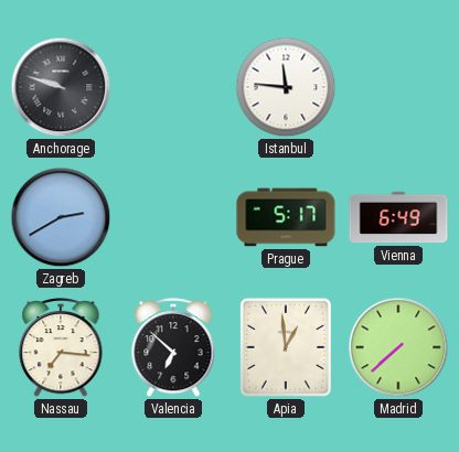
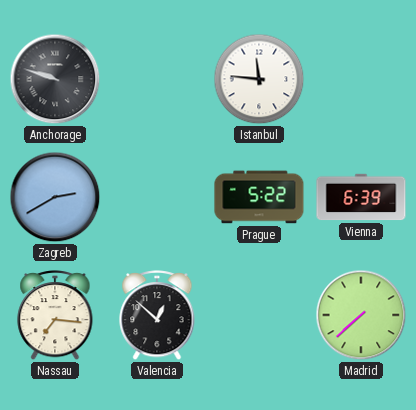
Prague: 5:17 -> 5:22 (259, 197)
Vienna: 6:49 -> 6:39 (361, 197)
Valencia: 6:52 -> 12:52 (157, 316)
Apia: 12:59 -> none (286, 347)
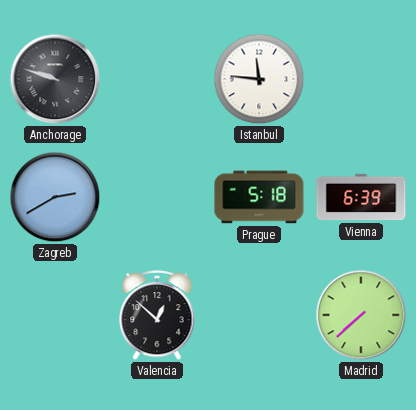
Prague: 5:22 -> 5:18 (259, 197)
Nassau: 7:16 -> none (55, 316)
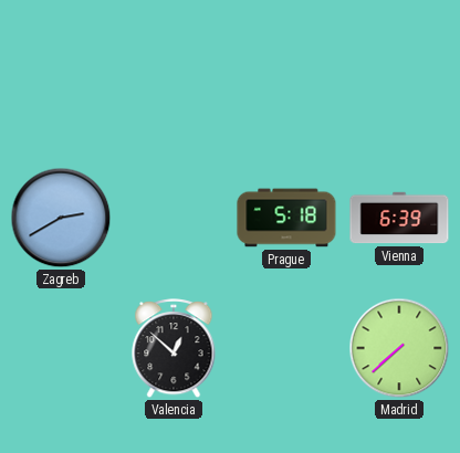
Anchorage: 9:48 -> none (55, 79)
Istanbul: 11:46 -> none (259, 79)
